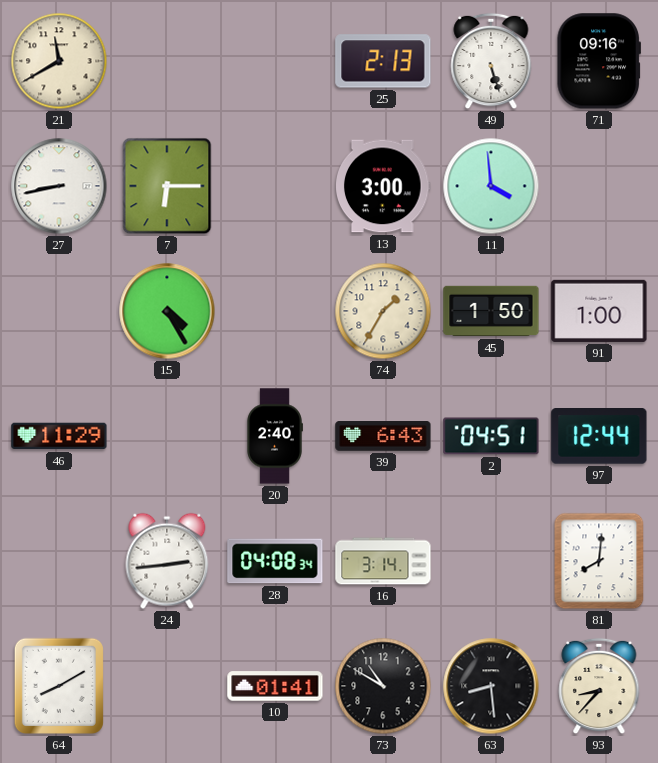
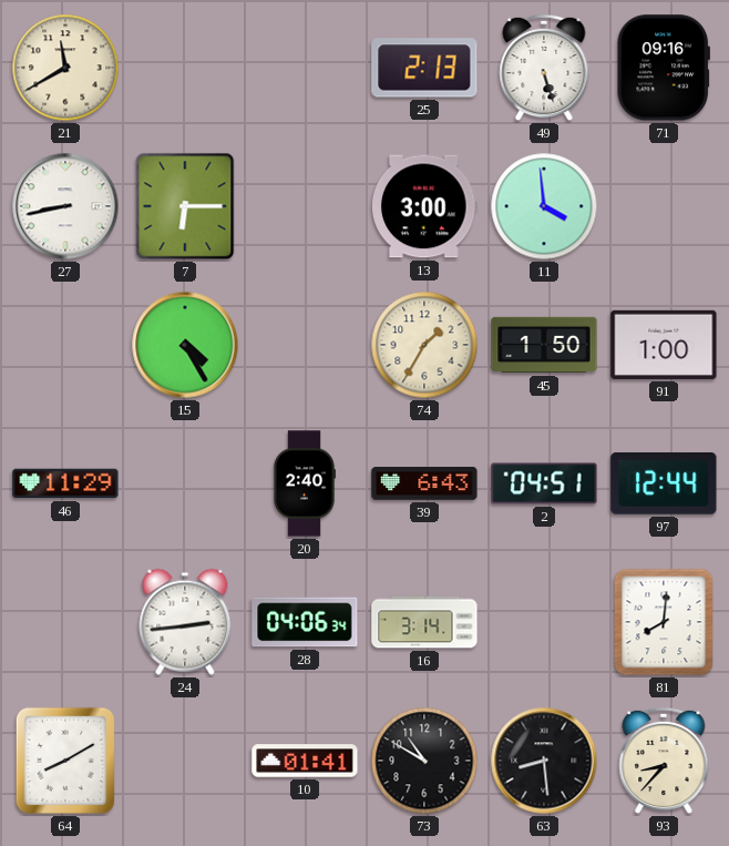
28: 04:08 -> 04:06 (305, 622)
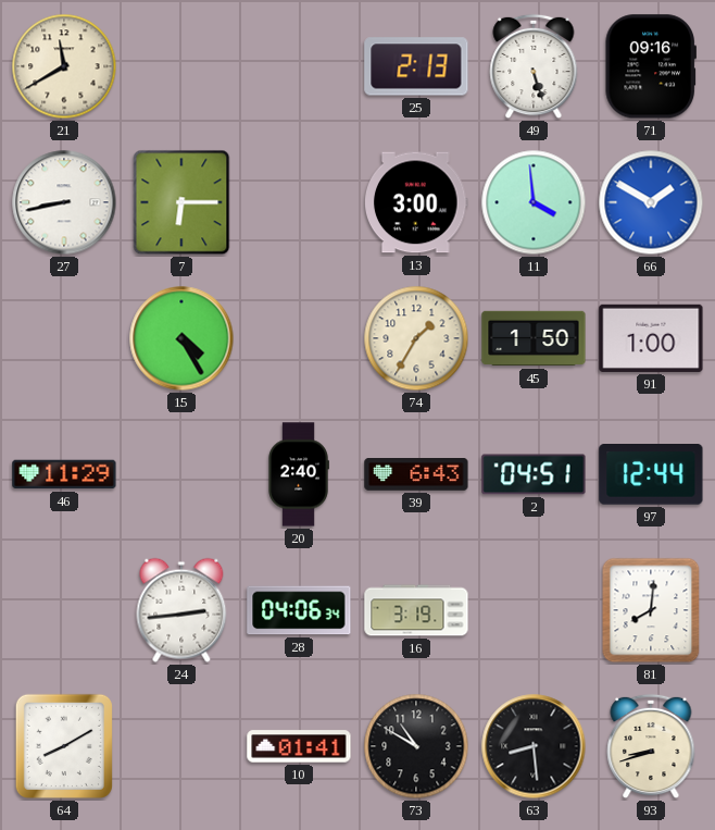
66: none -> 1:50 (651, 202)
16: 3:14 -> 3:19 (416, 610)
93: 8:37 -> 8:42 (651, 746)
